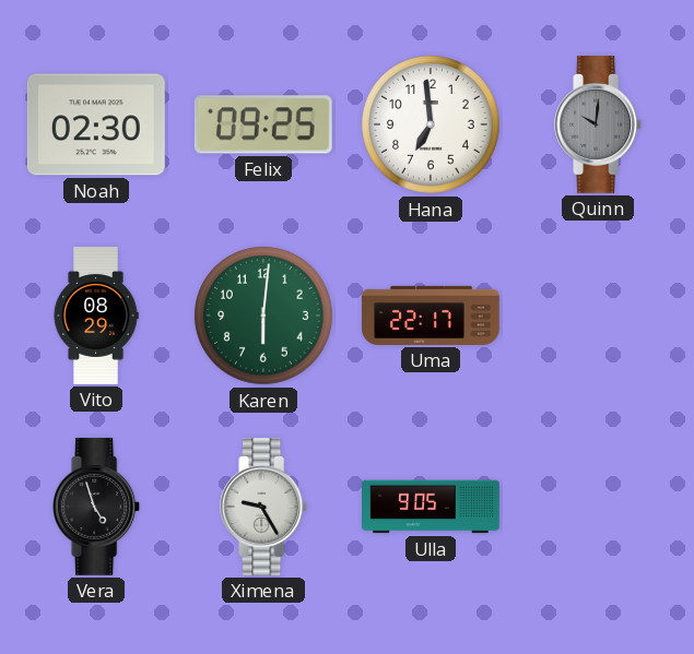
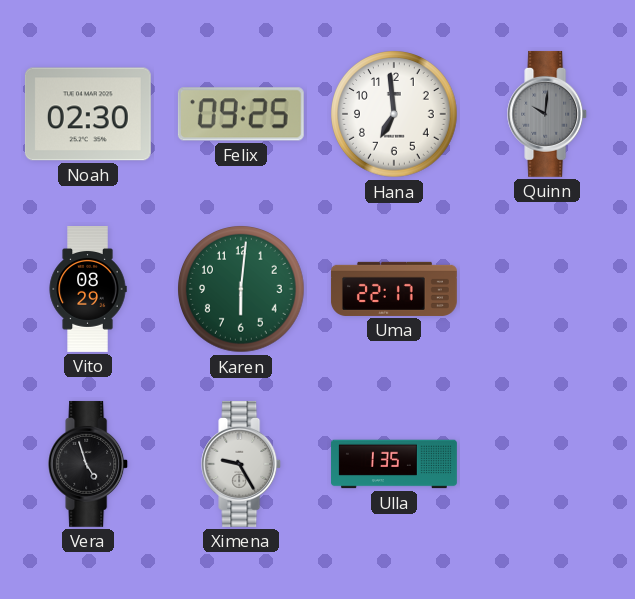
Ulla: 9:05 -> 1:35 (395, 464)
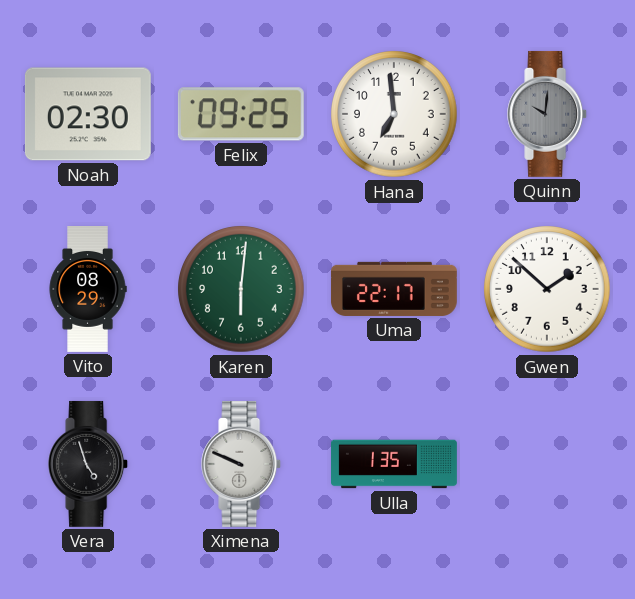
Gwen: none -> 1:52 (547, 289)
Ximena: 9:25 -> 9:49 (242, 464)
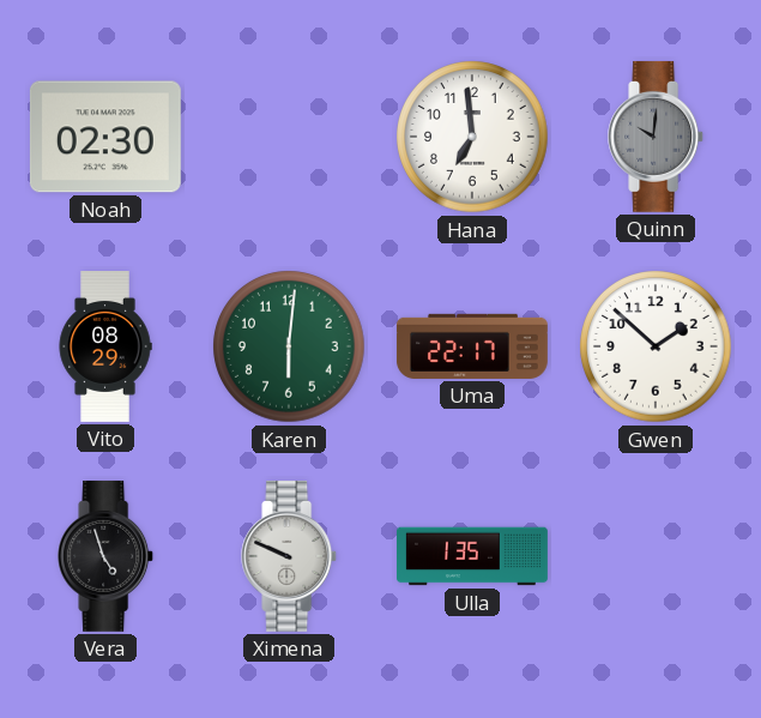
Felix: 09:25 -> none (241, 114)
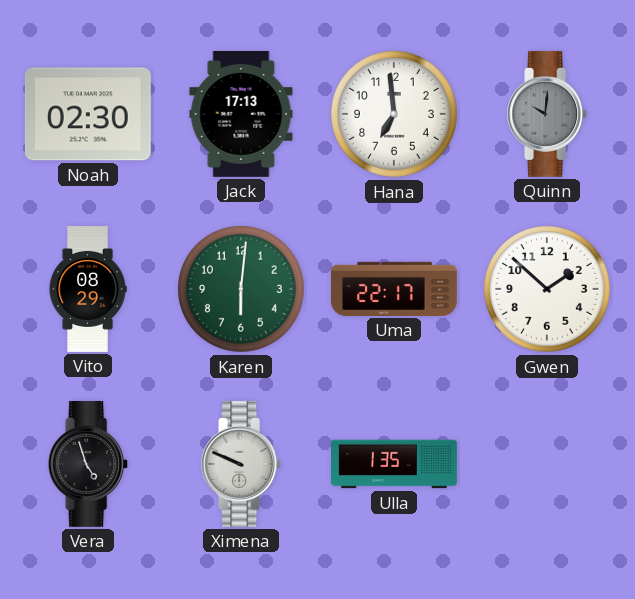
Jack: none -> 17:13 (241, 114)
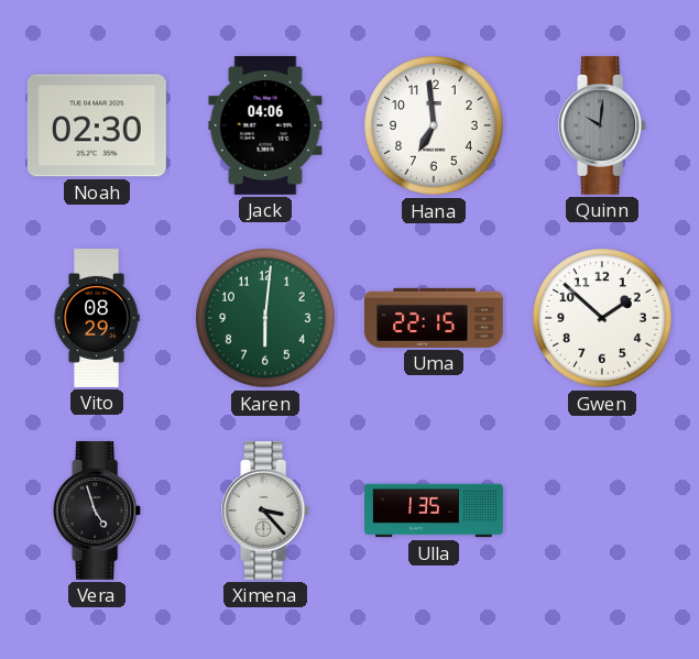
Jack: 17:13 -> 04:06 (265, 125)
Uma: 22:17 -> 22:15 (434, 318)
Ximena: 9:49 -> 3:23 (266, 510)
